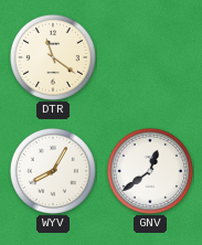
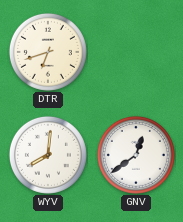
DTR: 11:21 -> 6:42 (48, 52)
WYV: 8:05 -> 8:01 (48, 155)
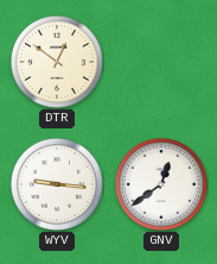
DTR: 6:42 -> 12:51 (57, 62)
WYV: 8:01 -> 9:16 (57, 184)
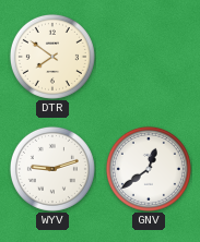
DTR: 12:51 -> 7:51 (52, 57)
WYV: 9:16 -> 9:12 (52, 169)
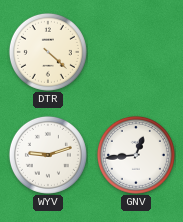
DTR: 7:51 -> 4:22 (48, 52)
GNV: 12:39 -> 12:44 (136, 155)
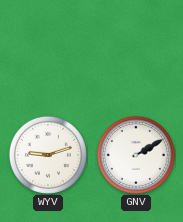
DTR: 4:22 -> none (48, 52)
GNV: 12:44 -> 2:10 (136, 155)
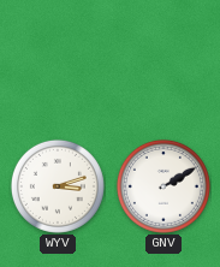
WYV: 9:12 -> 3:12 (58, 186)
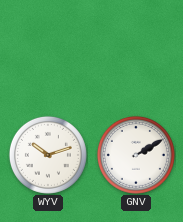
WYV: 3:12 -> 10:12 (48, 155)
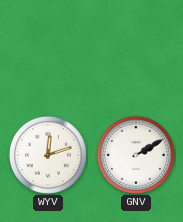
WYV: 10:12 -> 12:12 (48, 155)
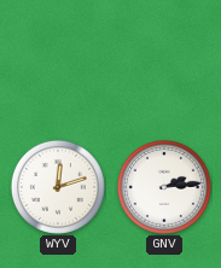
GNV: 2:10 -> 2:14 (164, 187)
